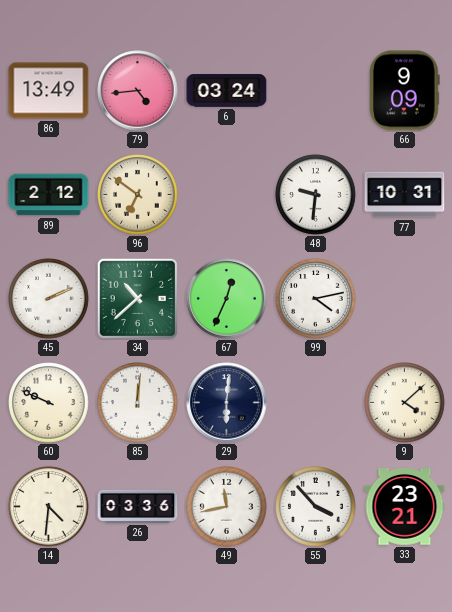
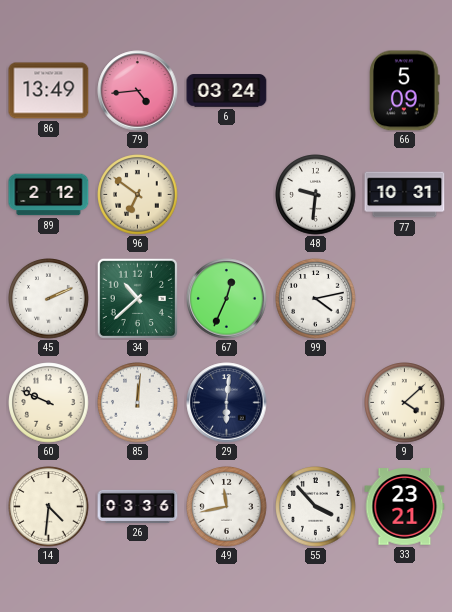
66: 9:09 -> 5:09 (405, 91)
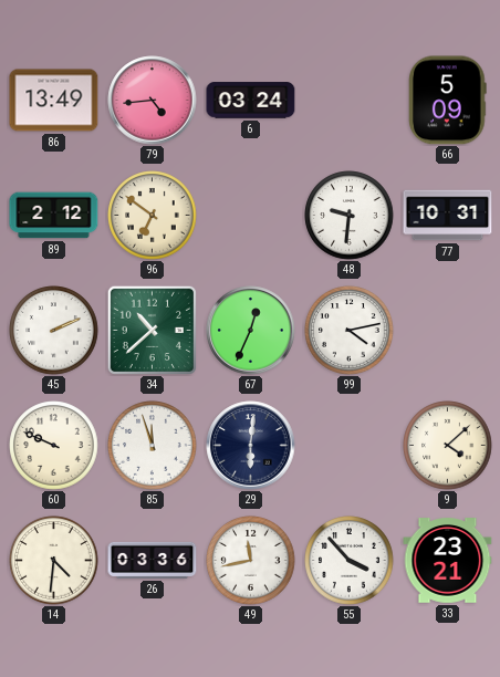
85: 12:01 -> 11:57 (153, 446)
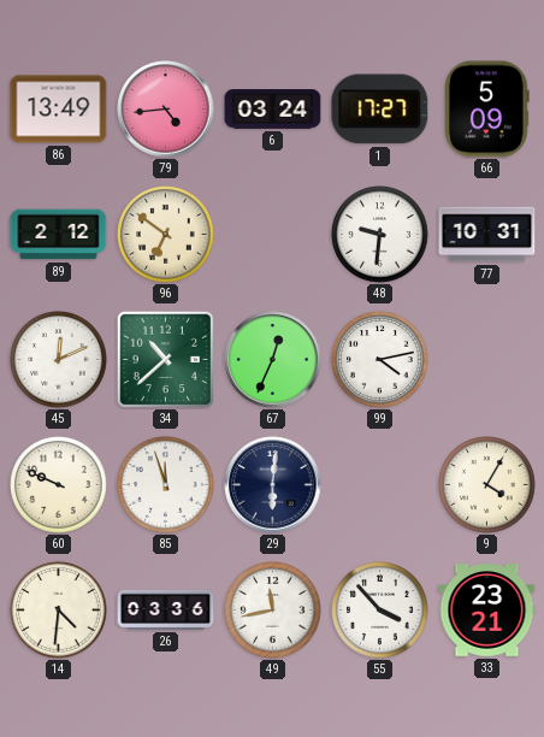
1: none -> 17:27 (380, 110)
45: 2:11 -> 12:11 (59, 360)
9: 4:08 -> 4:05 (487, 485)
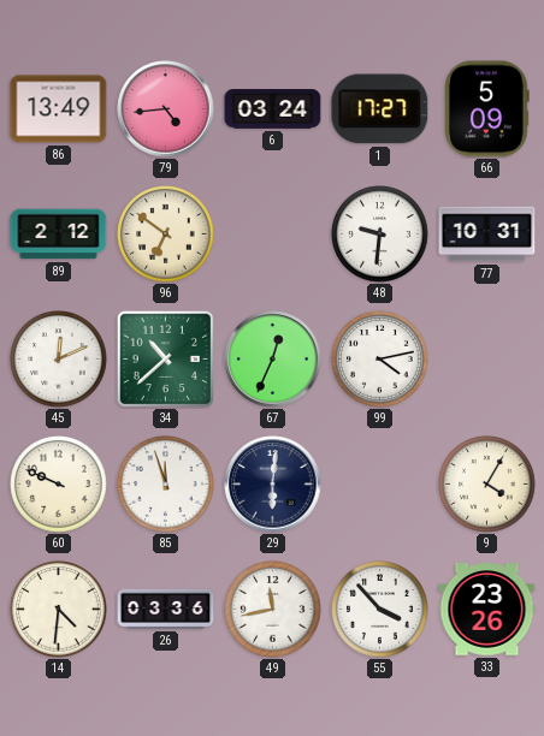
33: 23:21 -> 23:26 (487, 610)
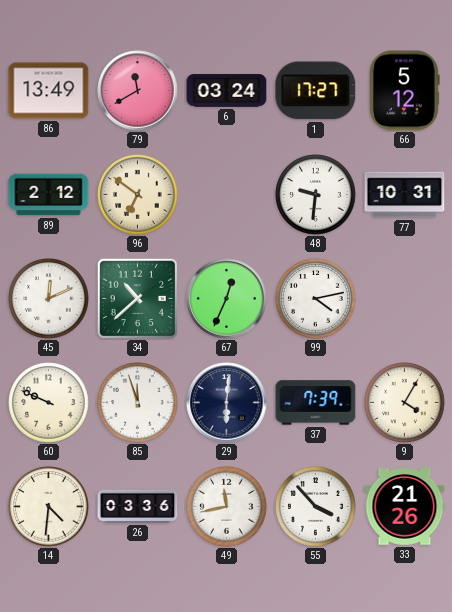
79: 4:44 -> 11:40 (138, 91)
66: 5:09 -> 5:12 (405, 91)
37: none -> 7:39 (316, 403)
33: 23:26 -> 21:26 (405, 507)
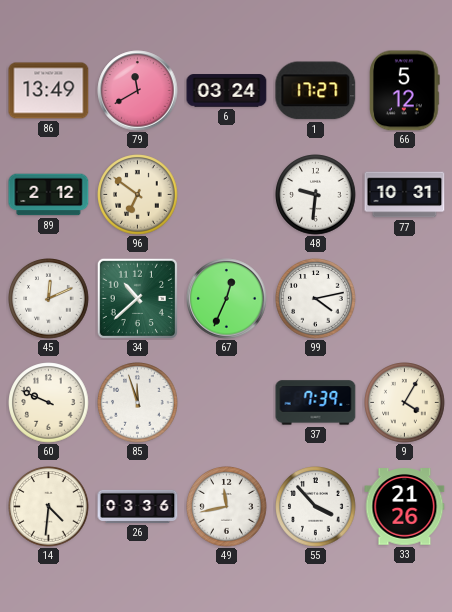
29: 6:01 -> none (227, 403)
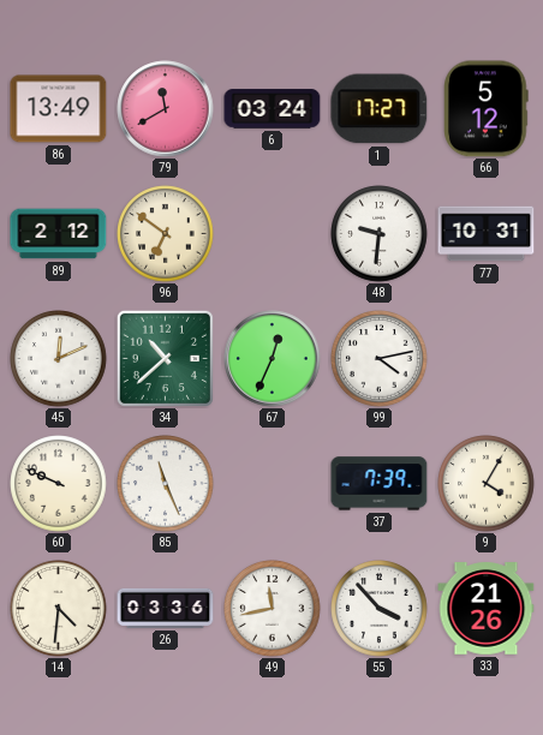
85: 11:57 -> 11:26 (166, 484)
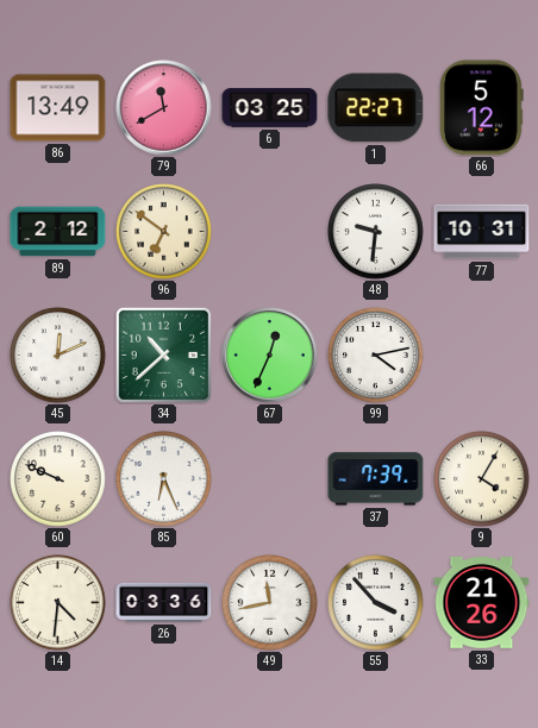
6: 03:24 -> 03:25 (270, 108)
1: 17:27 -> 22:27 (376, 108)
85: 11:26 -> 6:26 (164, 479)
